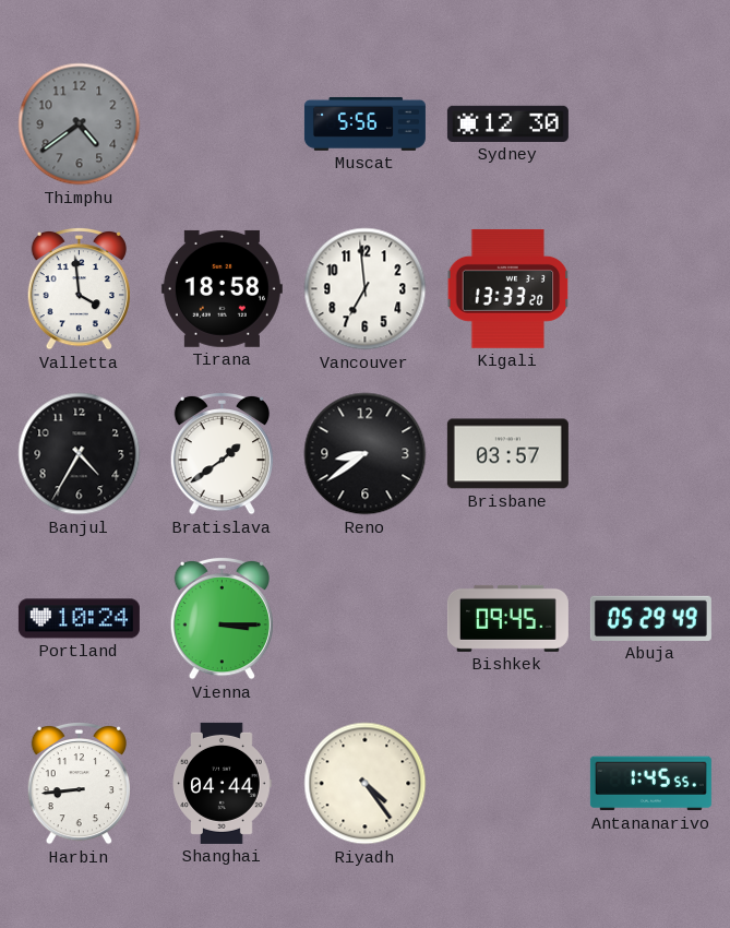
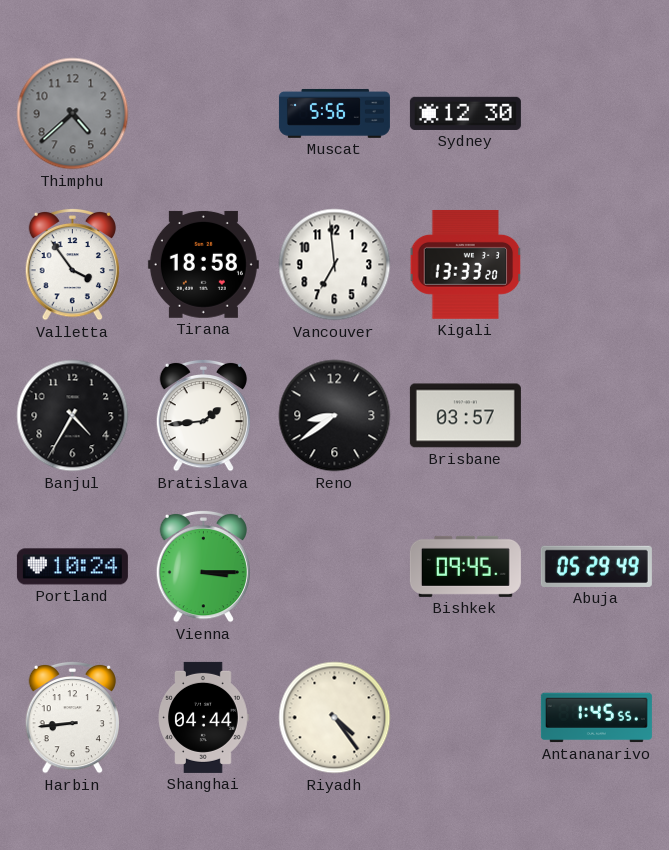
Thimphu: 4:39 -> 4:38 (73, 114)
Valletta: 3:59 -> 3:54 (72, 264)
Bratislava: 1:39 -> 1:44 (203, 415)
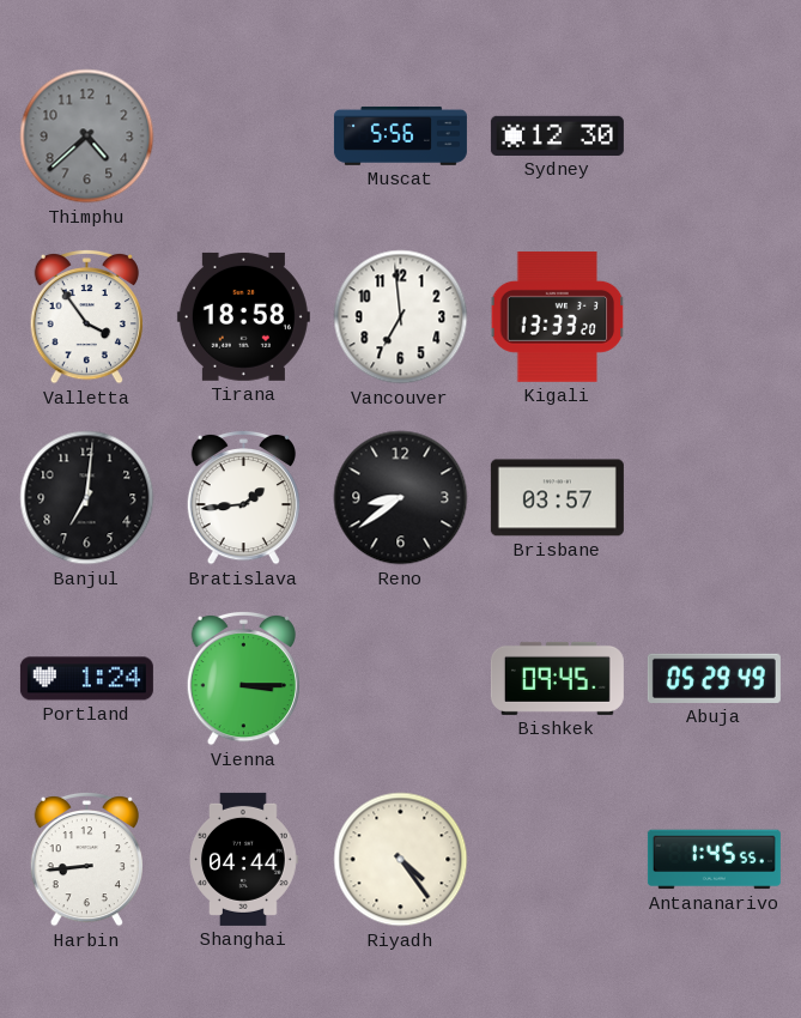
Banjul: 4:35 -> 7:01 (87, 498)
Portland: 10:24 -> 1:24 (86, 679)
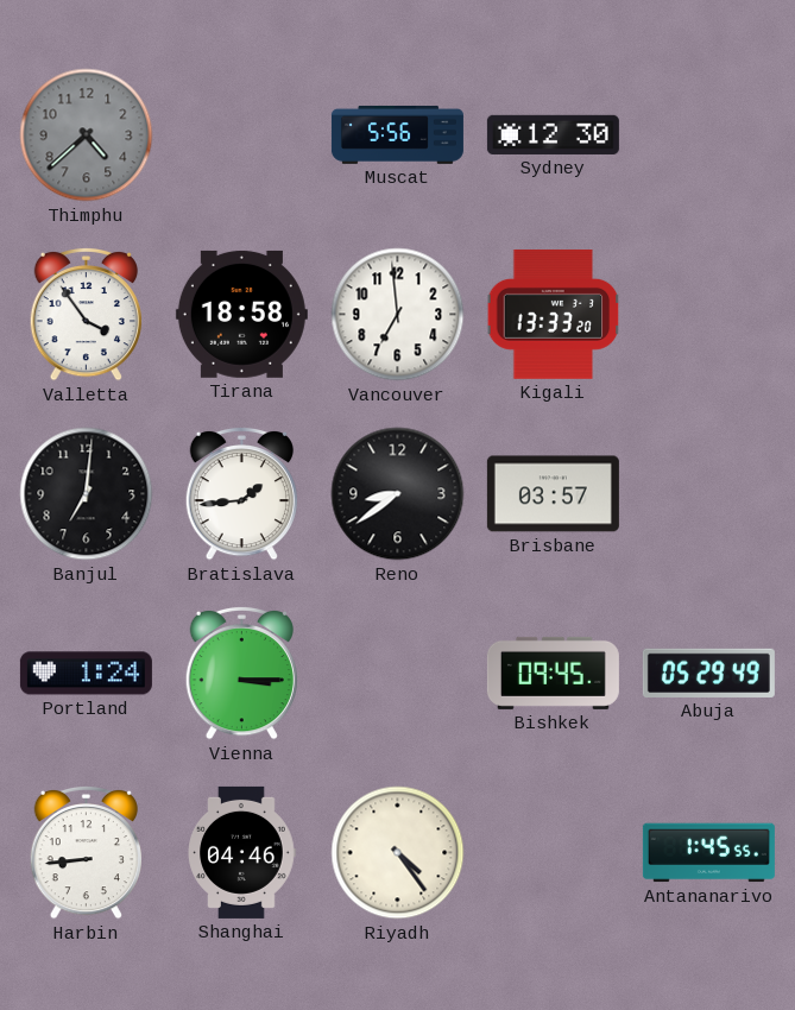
Shanghai: 04:44 -> 04:46 (241, 852)
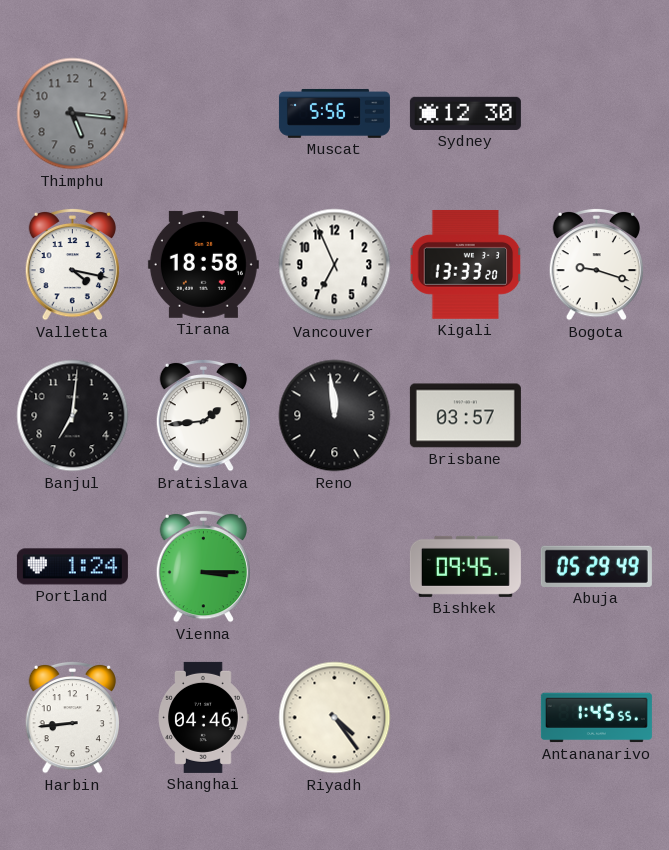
Thimphu: 4:38 -> 5:16 (73, 114)
Valletta: 3:54 -> 4:17 (72, 264)
Vancouver: 6:59 -> 6:56 (335, 265)
Bogota: none -> 9:18 (596, 264)
Reno: 8:39 -> 11:59 (335, 416)
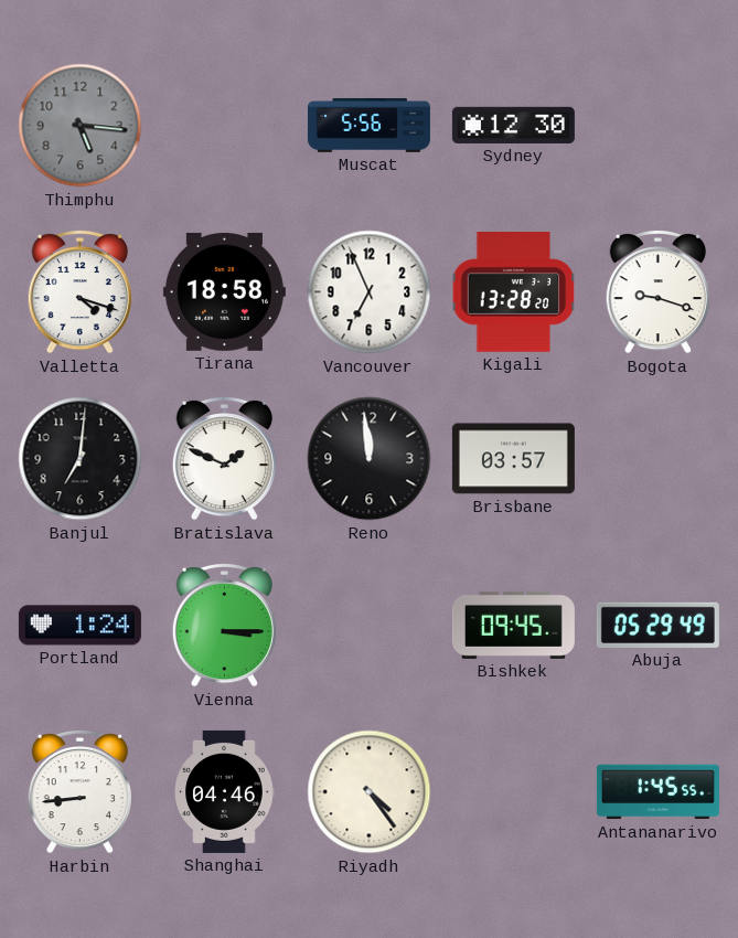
Valletta: 4:17 -> 4:18 (79, 291)
Kigali: 13:33 -> 13:28 (514, 291)
Bratislava: 1:44 -> 1:49 (224, 458)
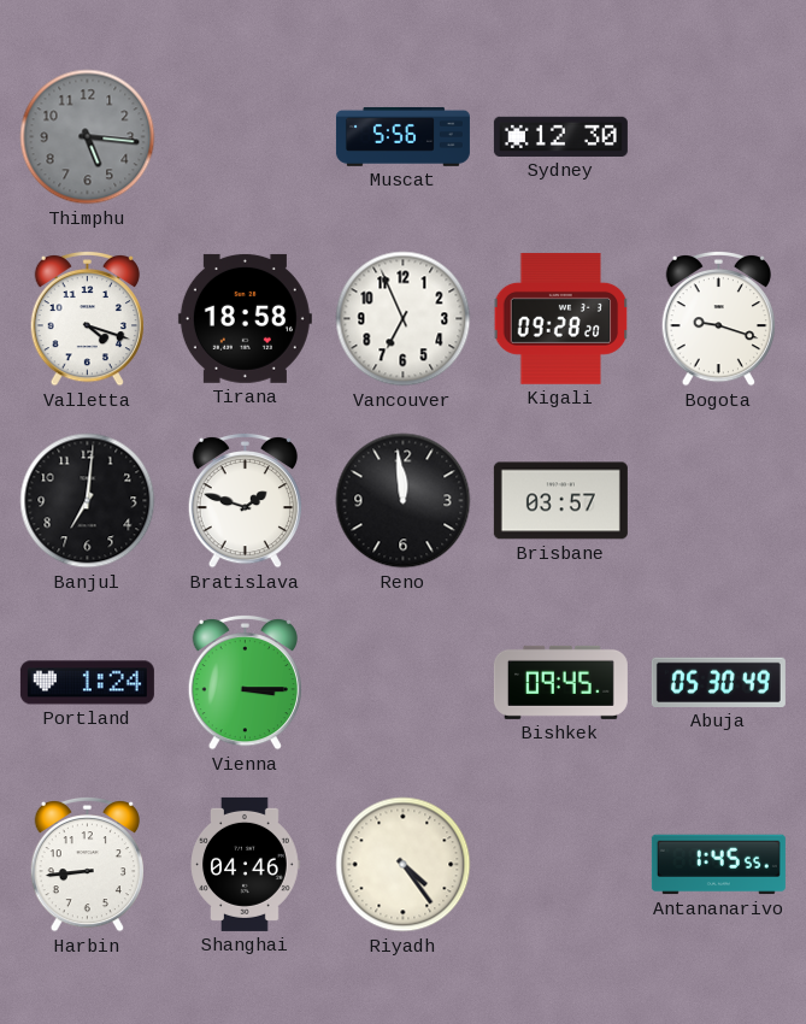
Kigali: 13:28 -> 09:28 (561, 318)
Bratislava: 1:49 -> 1:48 (245, 500)
Abuja: 05:29 -> 05:30 (718, 682)
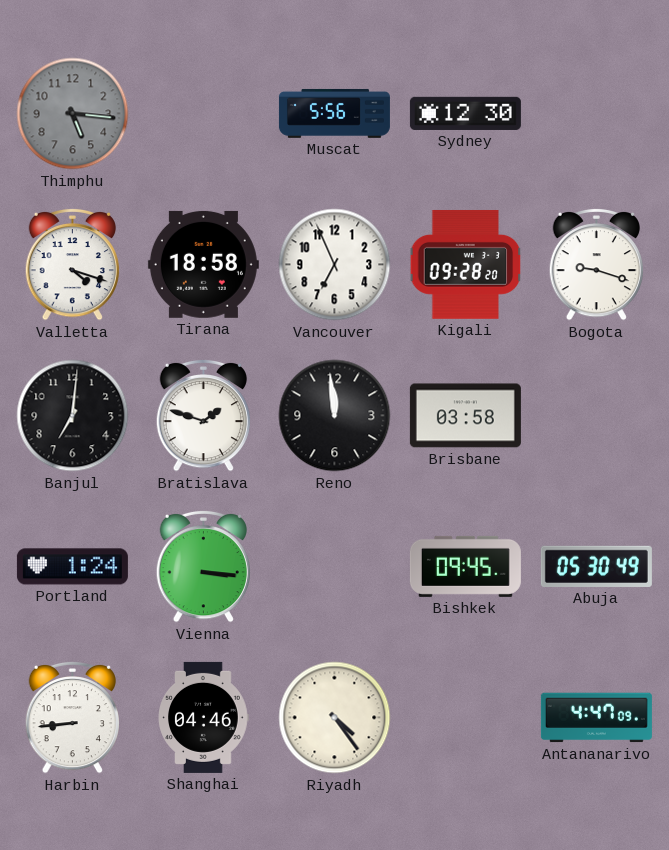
Brisbane: 03:57 -> 03:58 (465, 416)
Vienna: 3:15 -> 3:16 (203, 566)
Antananarivo: 1:45 -> 4:47 (596, 718)
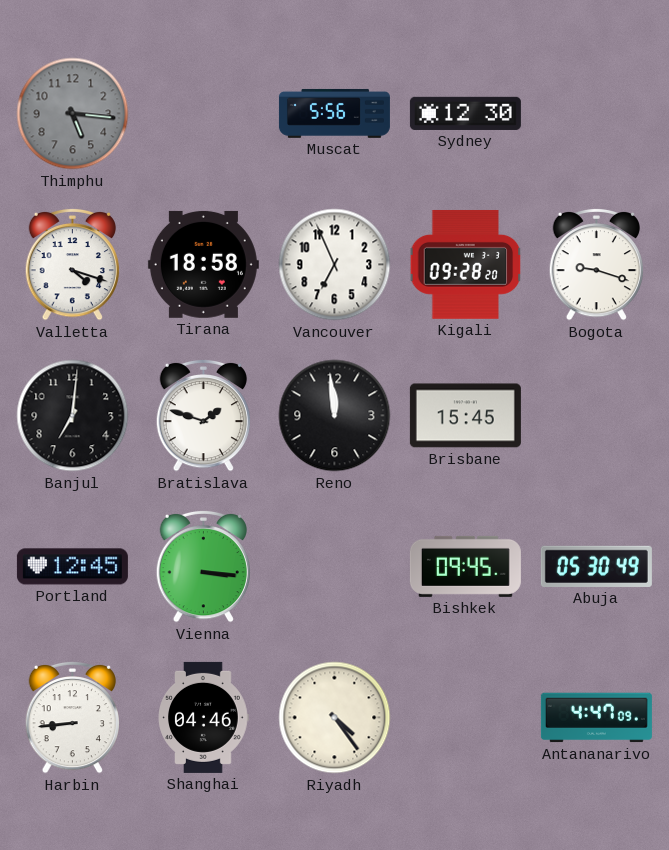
Brisbane: 03:58 -> 15:45 (465, 416)
Portland: 1:24 -> 12:45 (72, 567)
